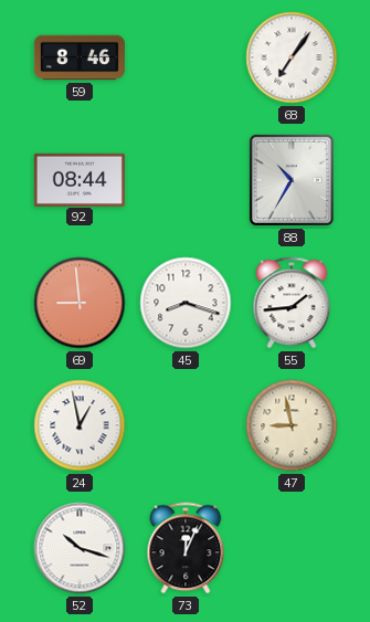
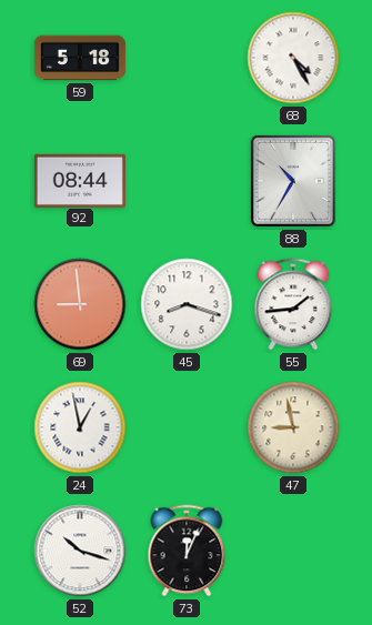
59: 8:46 -> 5:18 (80, 58)
68: 7:06 -> 4:25 (293, 58)
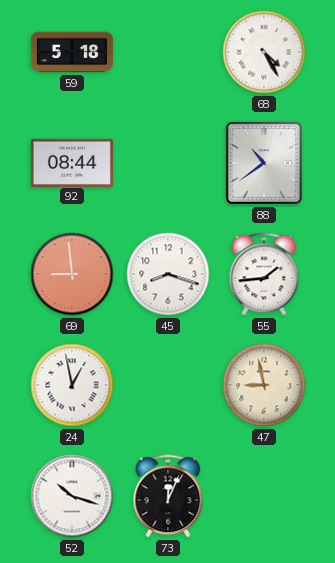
88: 10:35 -> 10:39 (264, 163)
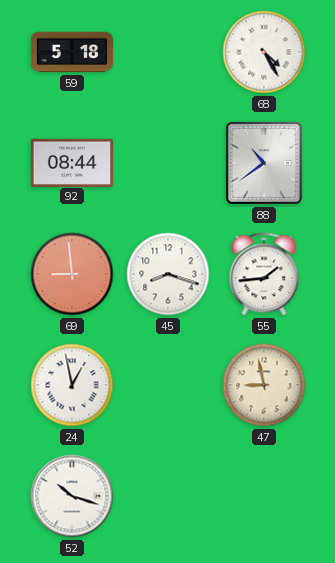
73: 12:04 -> none (168, 496)
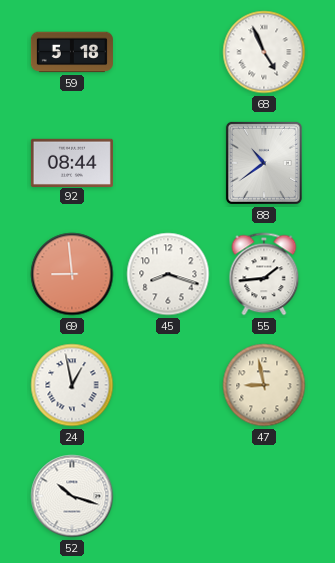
68: 4:25 -> 4:56 (264, 52)
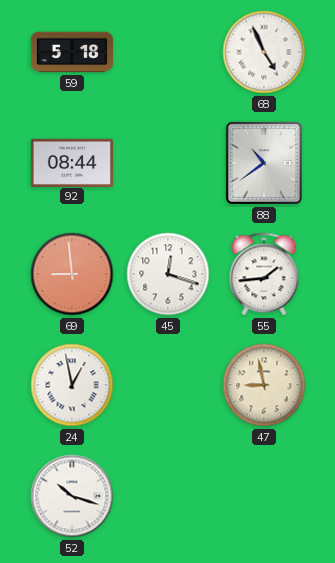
45: 8:18 -> 12:18 (168, 274)
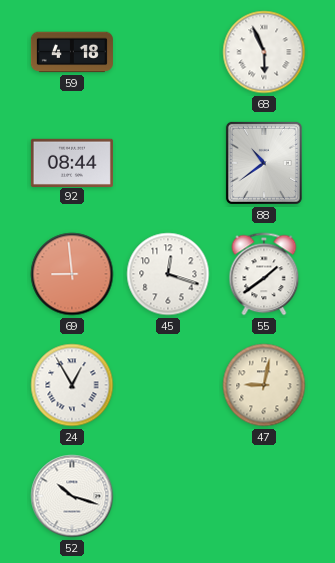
59: 5:18 -> 4:18 (72, 52)
68: 4:56 -> 5:56 (264, 52)
55: 1:44 -> 1:39 (264, 274)
24: 12:58 -> 12:55 (72, 385)
47: 8:58 -> 9:02 (264, 385)
